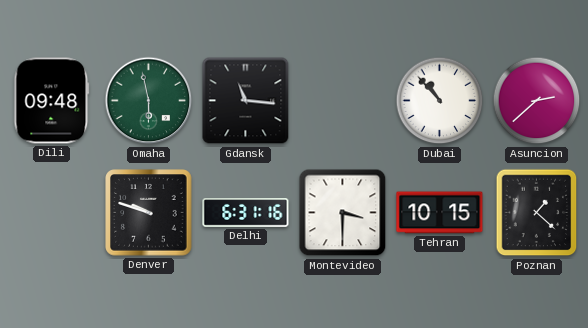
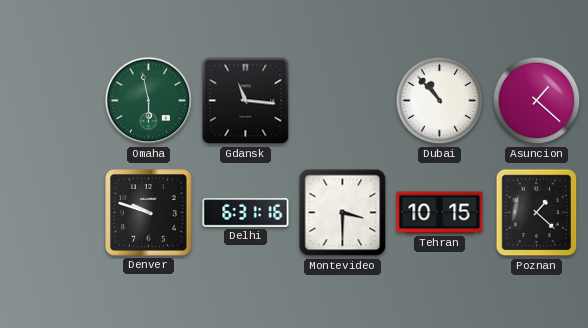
Dili: 09:48 -> none (52, 101)
Asuncion: 2:38 -> 1:22 (537, 101)
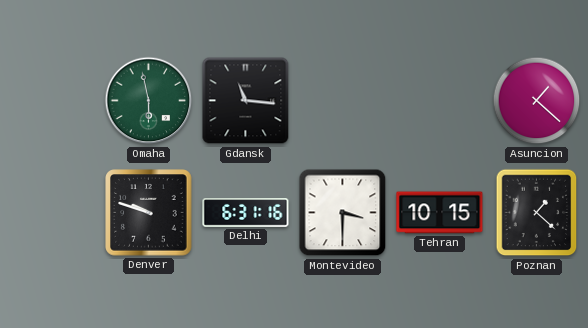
Dubai: 10:53 -> none (440, 101)
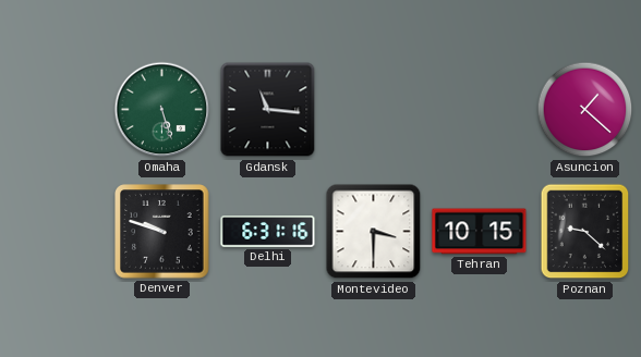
Omaha: 5:58 -> 5:27 (162, 110)
Poznan: 1:22 -> 9:22 (585, 232)
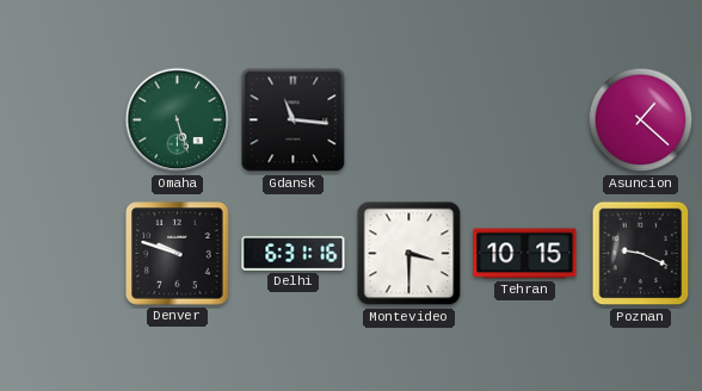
Poznan: 9:22 -> 9:19 (641, 254)
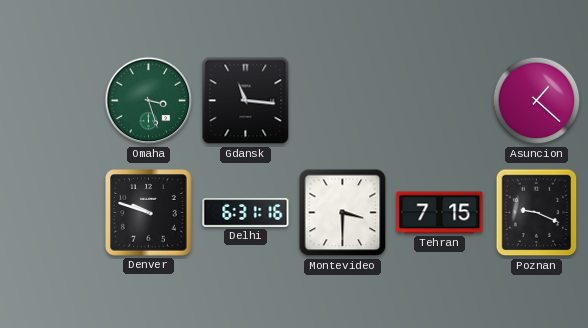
Omaha: 5:27 -> 3:27 (149, 101)
Tehran: 10:15 -> 7:15 (440, 213)
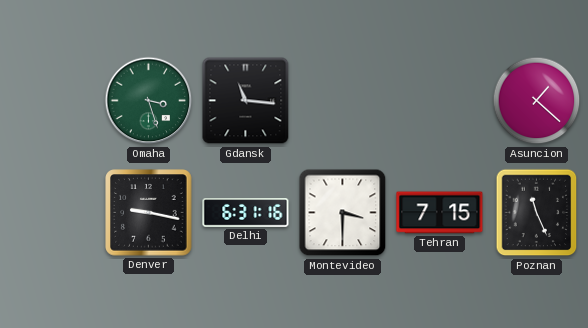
Denver: 9:48 -> 9:17 (149, 213)
Poznan: 9:19 -> 11:26 (537, 213)
